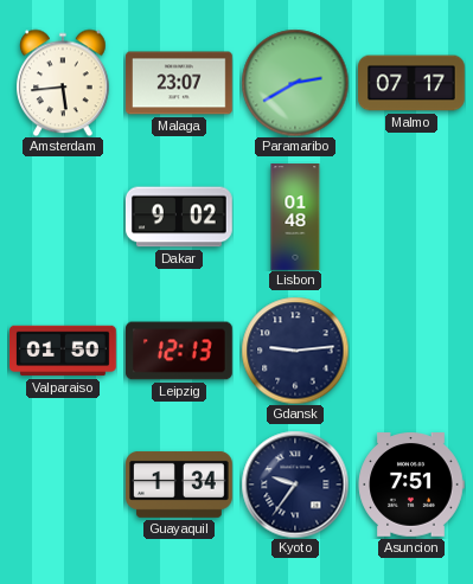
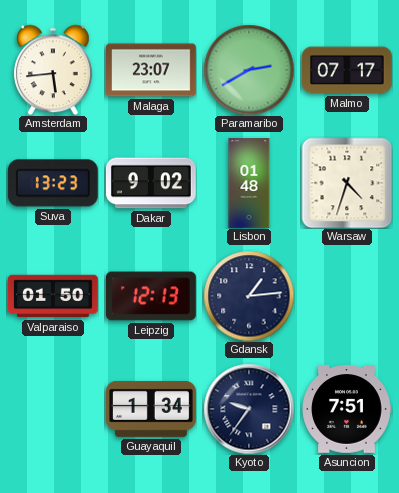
Suva: none -> 13:23 (53, 183)
Warsaw: none -> 4:33 (347, 183)
Gdansk: 9:14 -> 1:14 (249, 296)
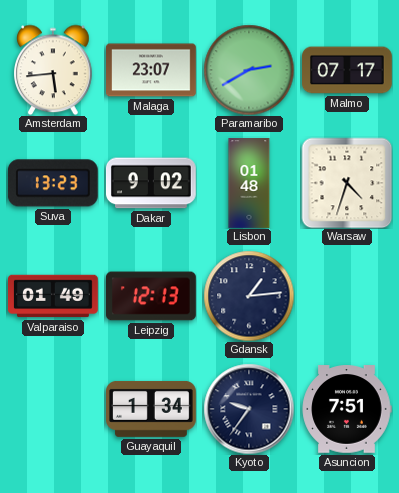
Valparaiso: 01:50 -> 01:49 (54, 296)
